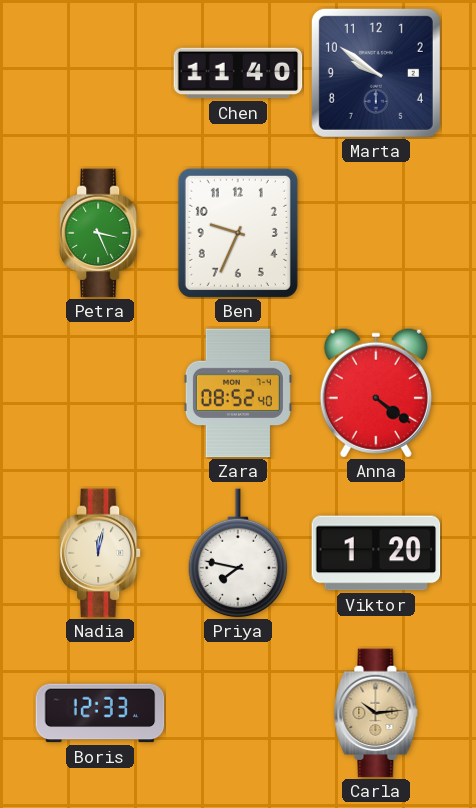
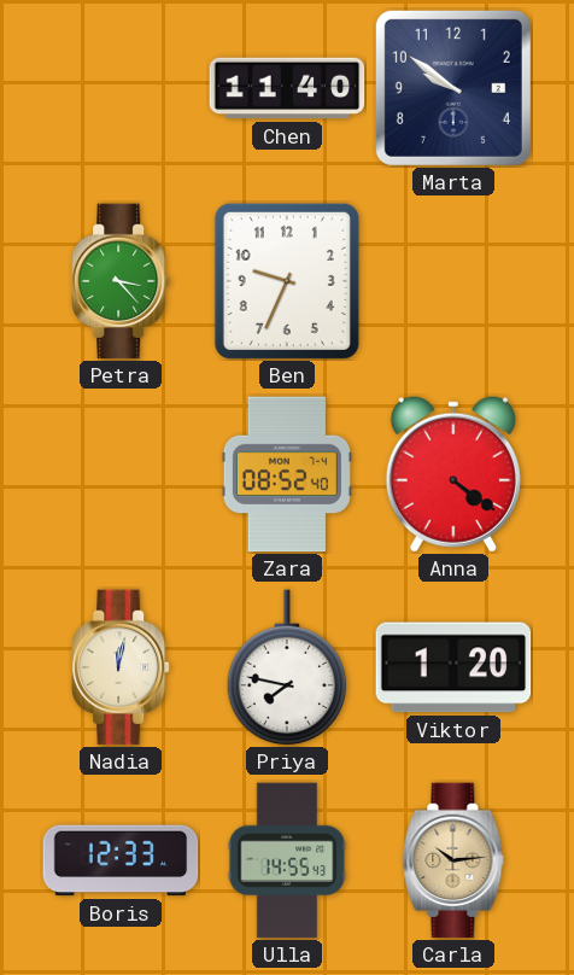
Petra: 3:26 -> 3:23 (121, 281)
Ulla: none -> 14:55 (287, 860)
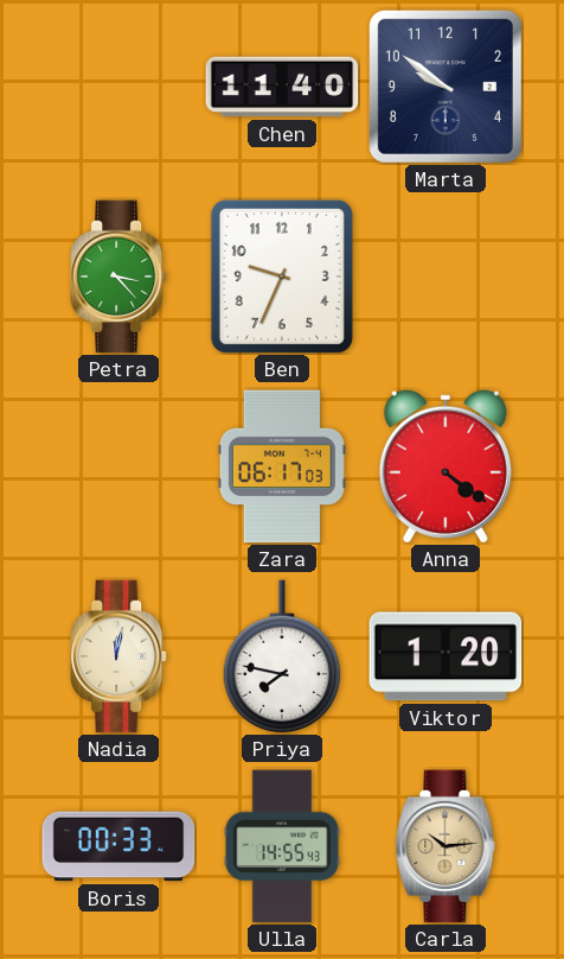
Zara: 08:52 -> 06:17 (282, 466)
Boris: 12:33 -> 00:33 (118, 846)
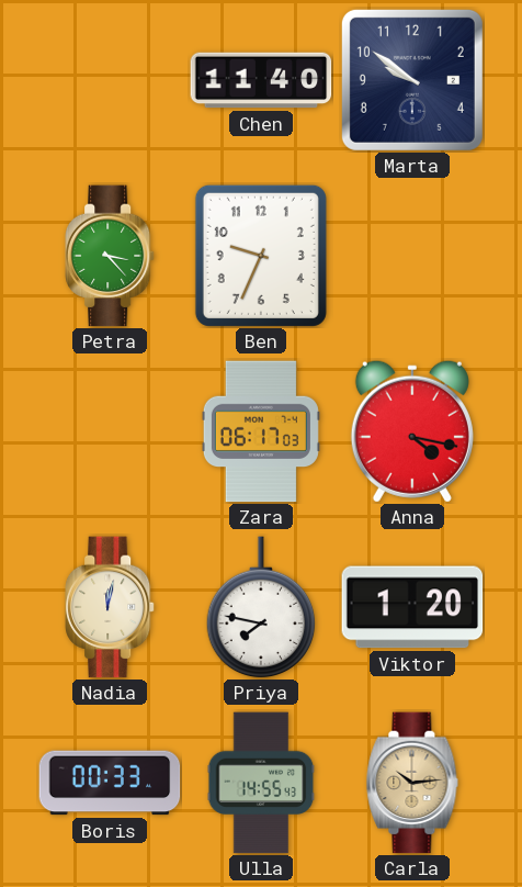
Anna: 4:21 -> 4:17 (412, 431)
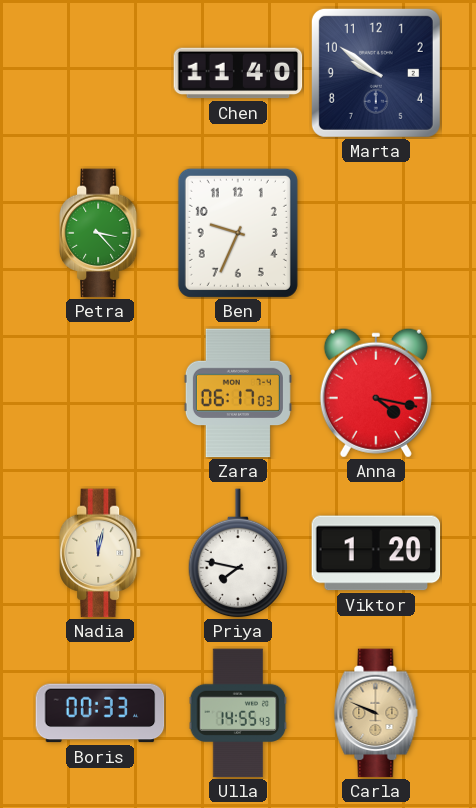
Carla: 10:14 -> 9:49 (376, 713)
